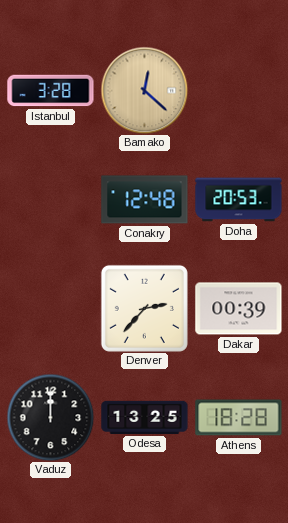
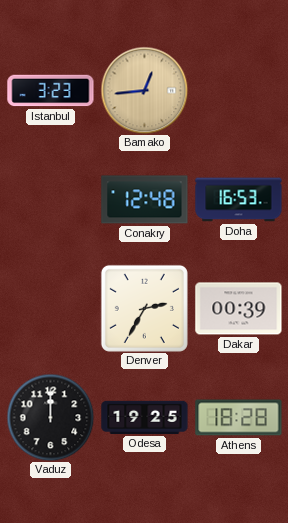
Istanbul: 3:28 -> 3:23 (51, 91)
Bamako: 12:22 -> 12:44 (144, 90)
Doha: 20:53 -> 16:53 (239, 200)
Denver: 2:37 -> 2:35 (144, 308)
Odesa: 13:25 -> 19:25 (145, 417)
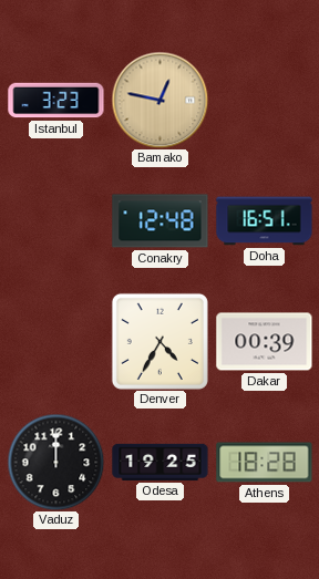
Bamako: 12:44 -> 12:47 (159, 100)
Doha: 16:53 -> 16:51 (265, 221)
Denver: 2:35 -> 4:35 (159, 341)
